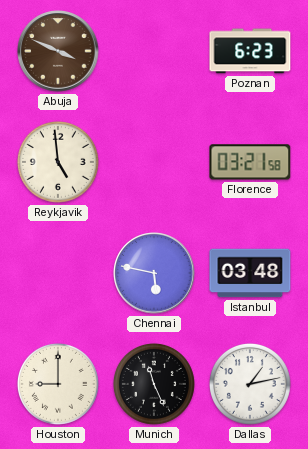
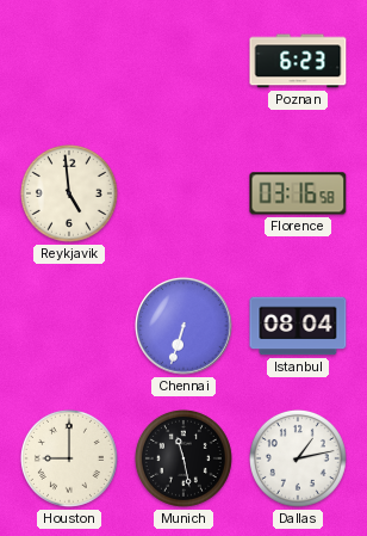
Abuja: 3:49 -> none (58, 51)
Florence: 03:21 -> 03:16 (298, 193)
Chennai: 5:47 -> 6:33 (183, 326)
Istanbul: 03:48 -> 08:04 (298, 326)
Munich: 11:26 -> 11:28 (183, 458)
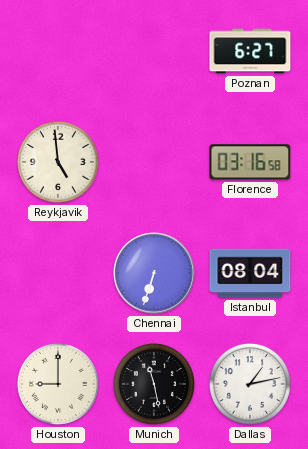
Poznan: 6:23 -> 6:27 (250, 51)
